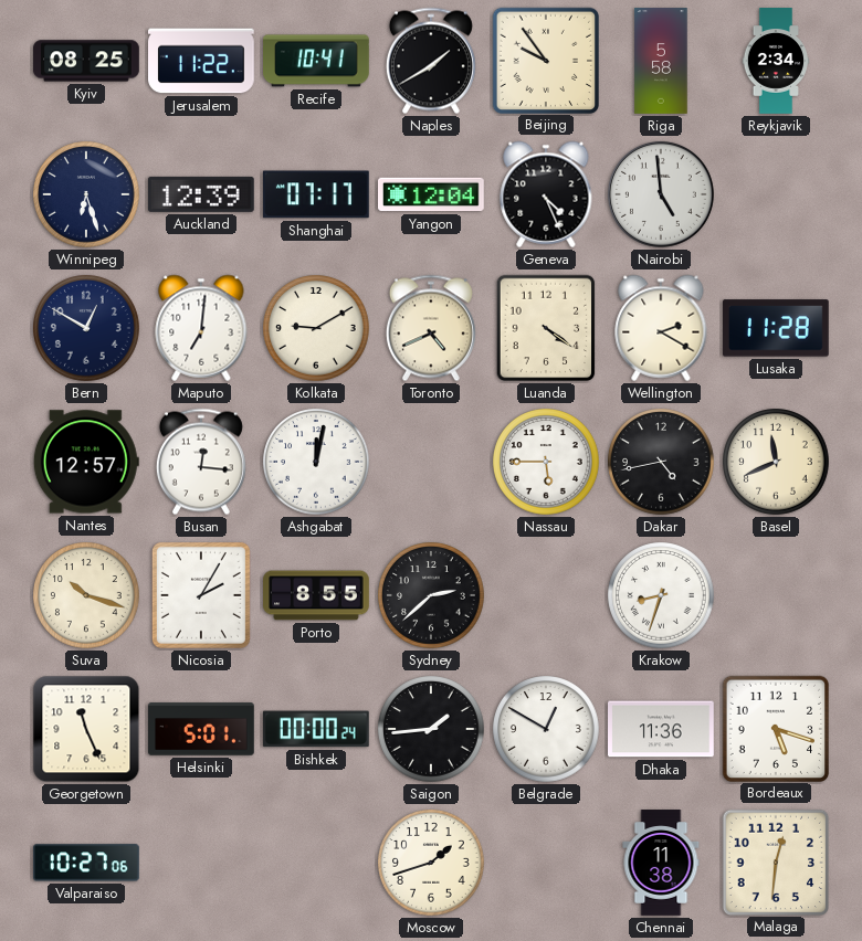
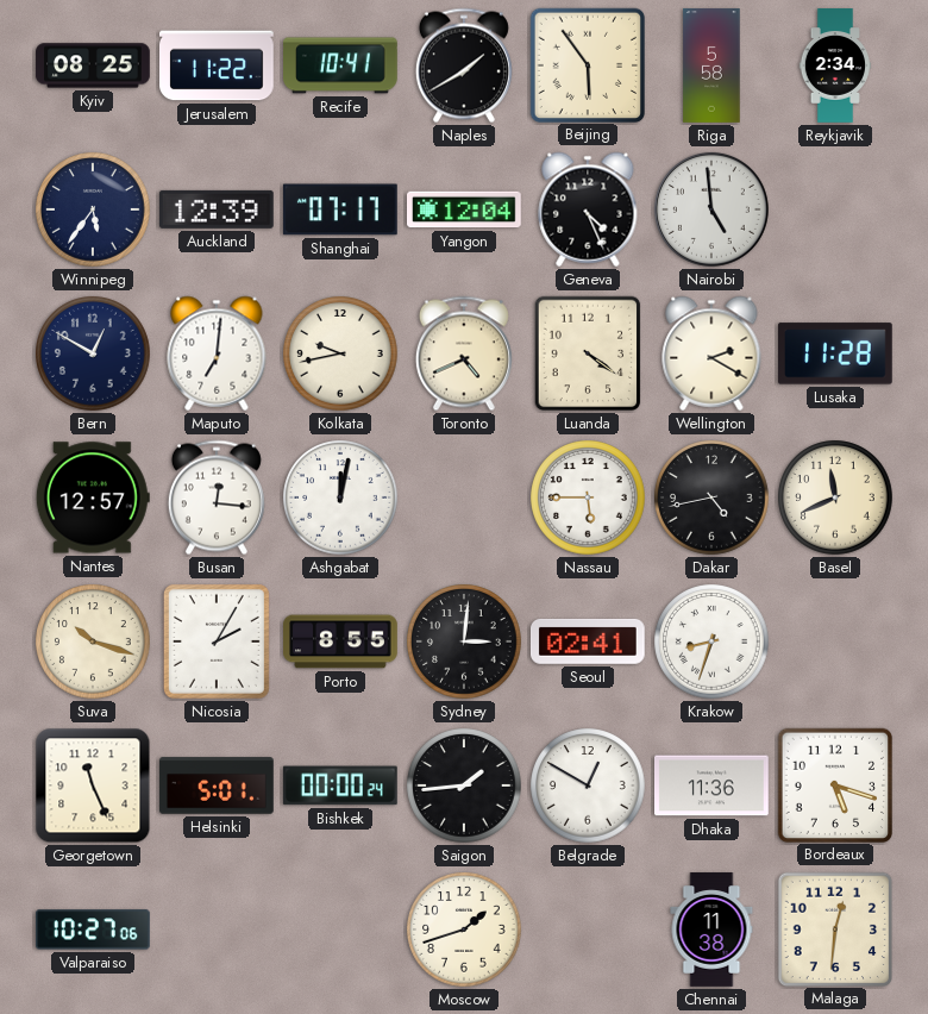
Beijing: 9:54 -> 5:54 (587, 64)
Winnipeg: 6:27 -> 5:36 (93, 209)
Kolkata: 9:10 -> 9:43 (340, 353)
Sydney: 2:38 -> 3:01 (464, 641)
Seoul: none -> 02:41 (589, 641)
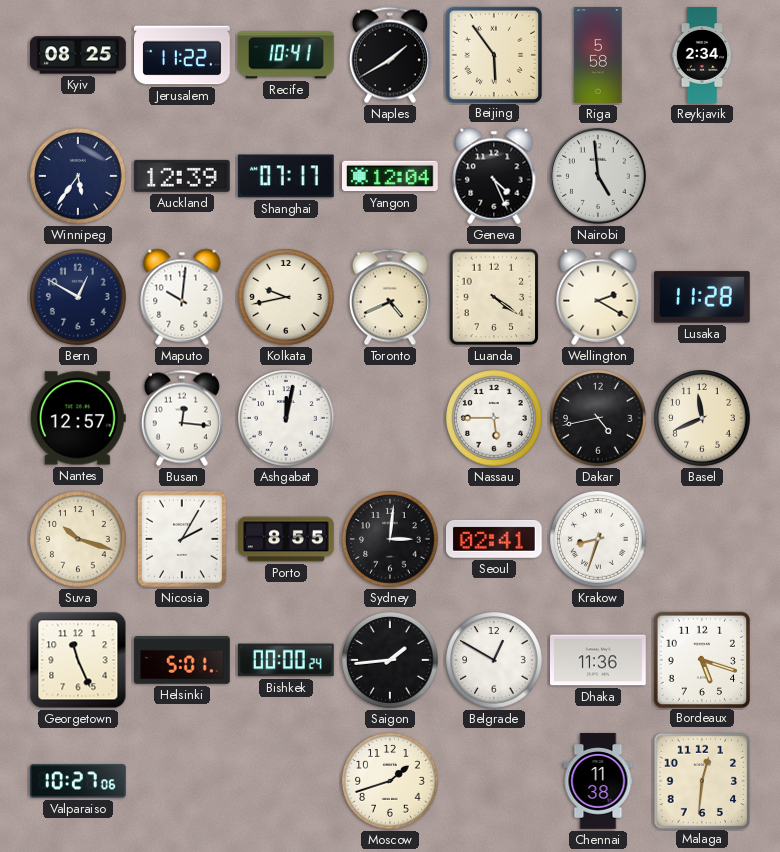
Maputo: 7:01 -> 10:01 (182, 297)
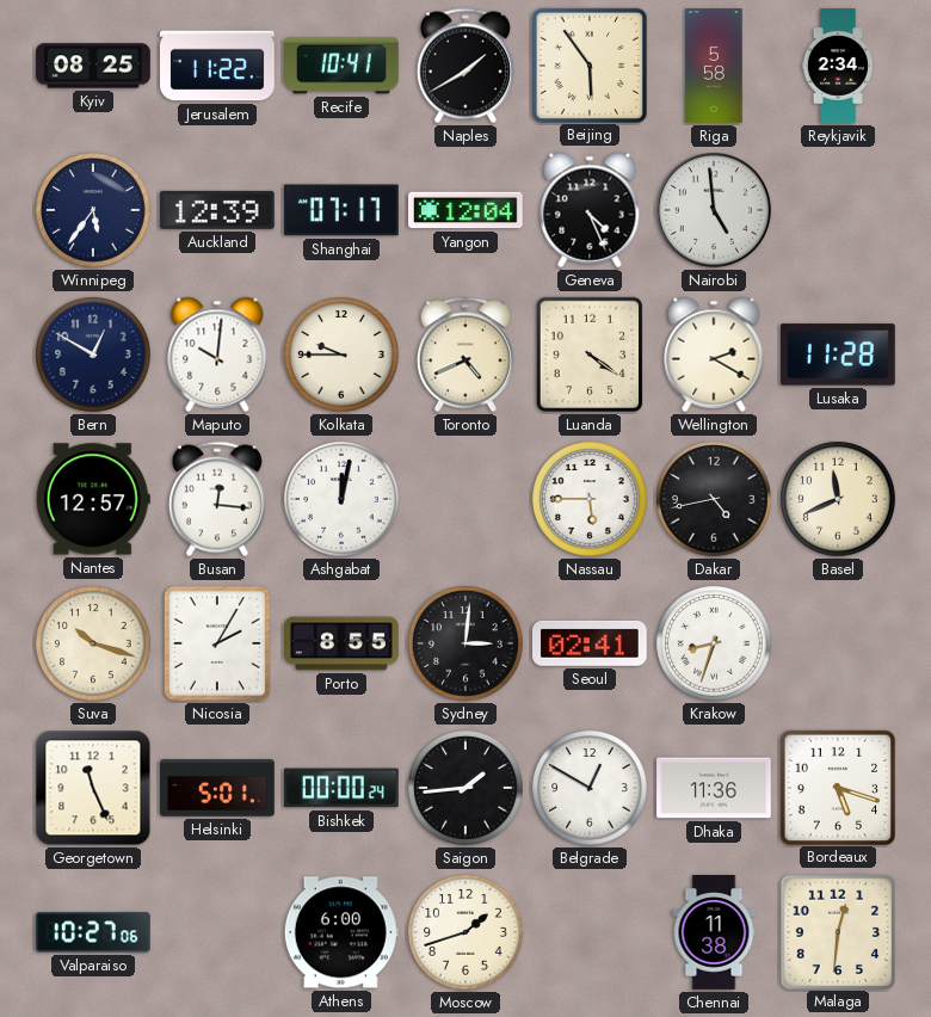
Kolkata: 9:43 -> 9:45 (341, 355)
Athens: none -> 6:00 (341, 932)
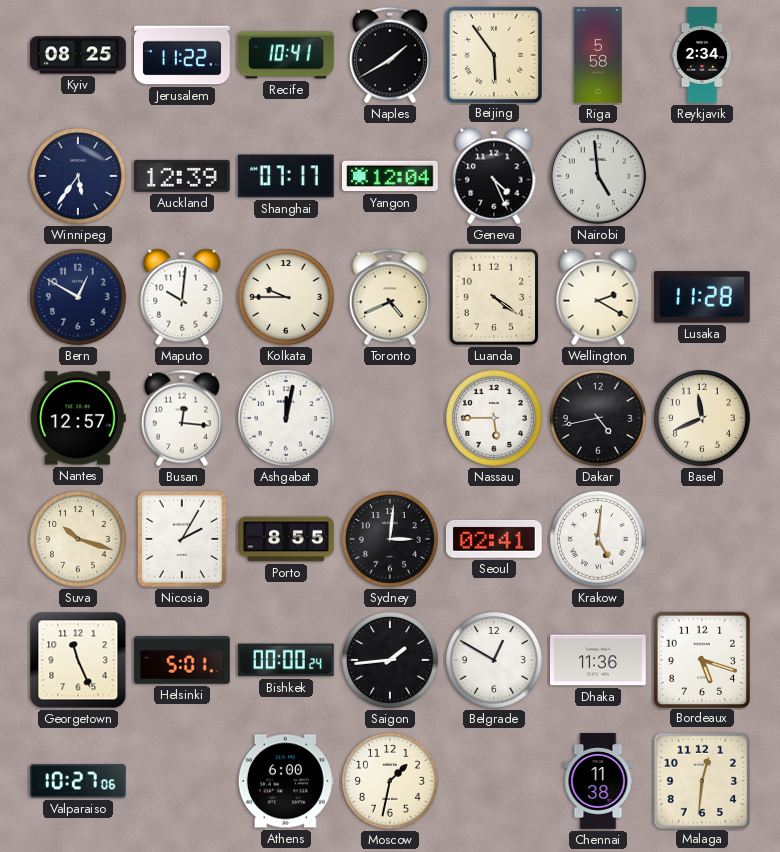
Krakow: 8:33 -> 5:01 (598, 539)
Moscow: 1:42 -> 1:32 (390, 781)
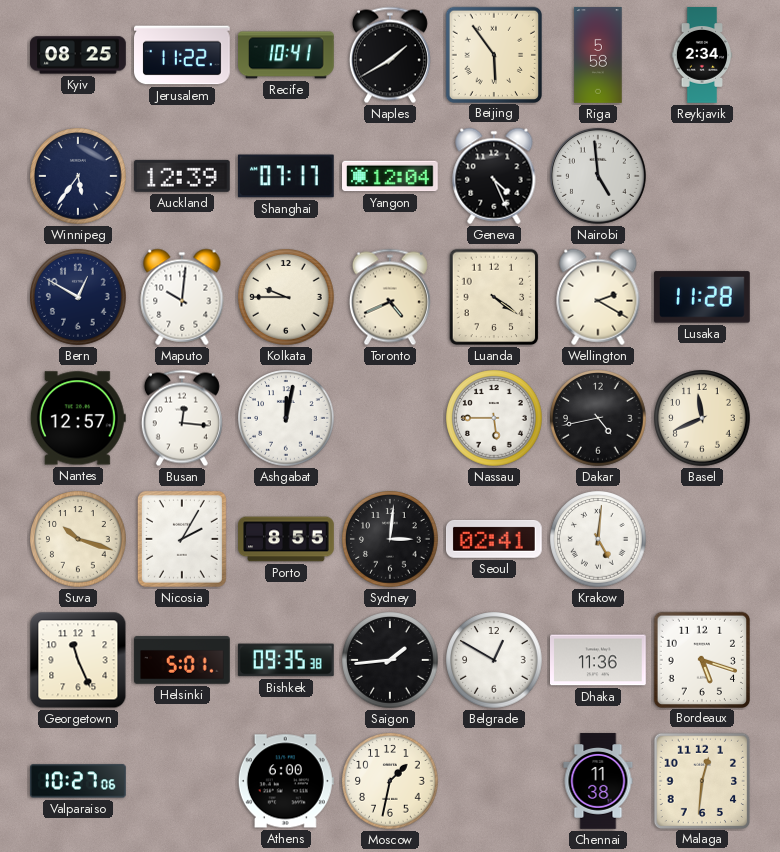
Bishkek: 00:00 -> 09:35 (286, 660)
